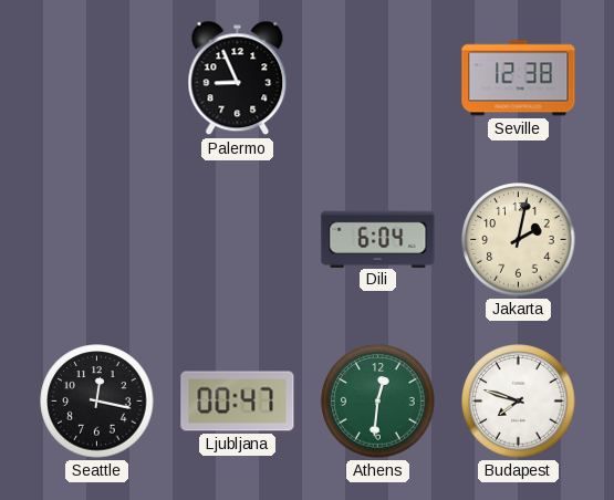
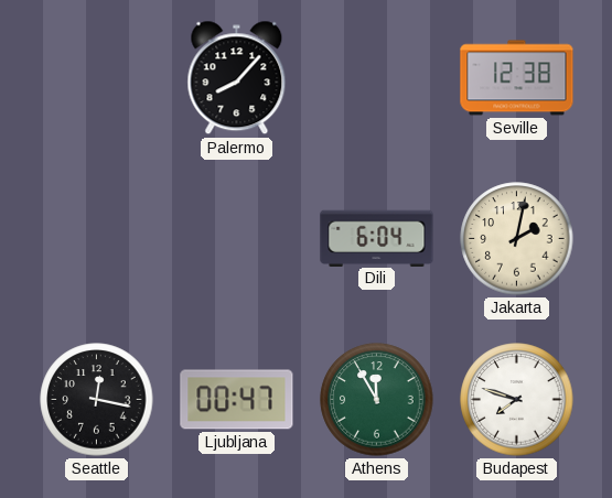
Palermo: 8:56 -> 8:07 (237, 78)
Athens: 12:31 -> 11:55 (377, 400)
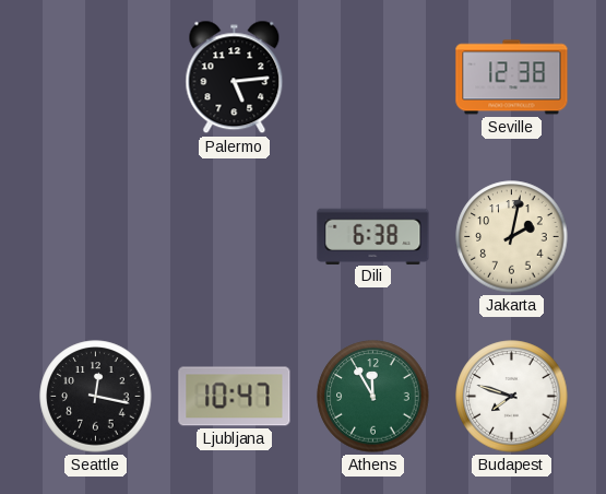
Palermo: 8:07 -> 5:14 (235, 78)
Dili: 6:04 -> 6:38 (373, 236)
Ljubljana: 00:47 -> 10:47 (235, 397)
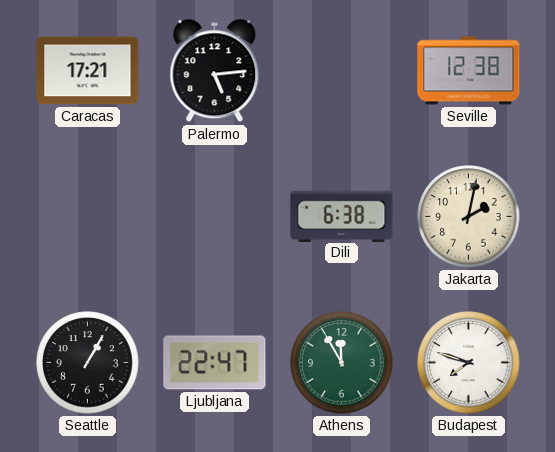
Caracas: none -> 17:21 (88, 71)
Seattle: 12:17 -> 1:05 (88, 363)
Ljubljana: 10:47 -> 22:47 (215, 363)
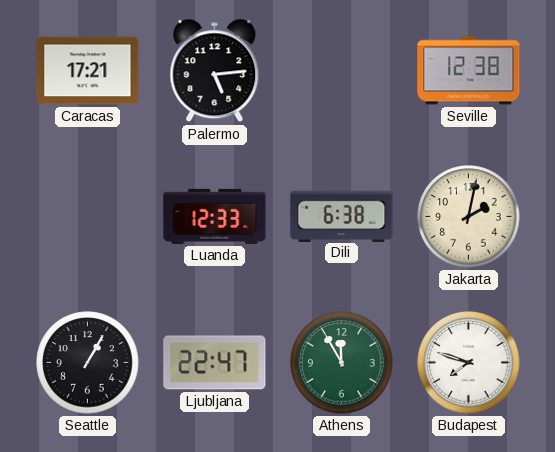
Luanda: none -> 12:33 (215, 216)
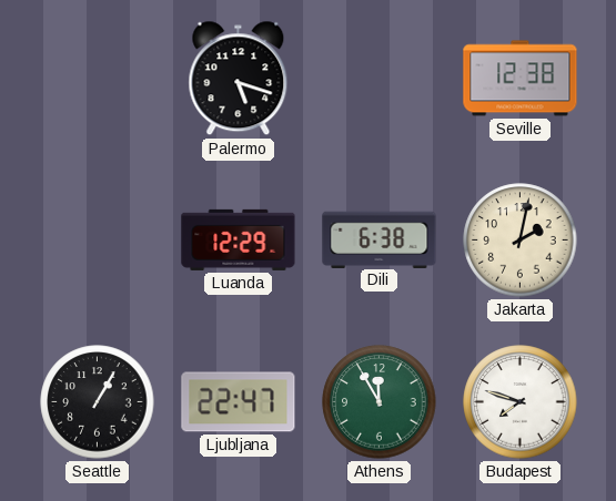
Caracas: 17:21 -> none (88, 71)
Palermo: 5:14 -> 5:18 (239, 79)
Luanda: 12:33 -> 12:29 (239, 239)
